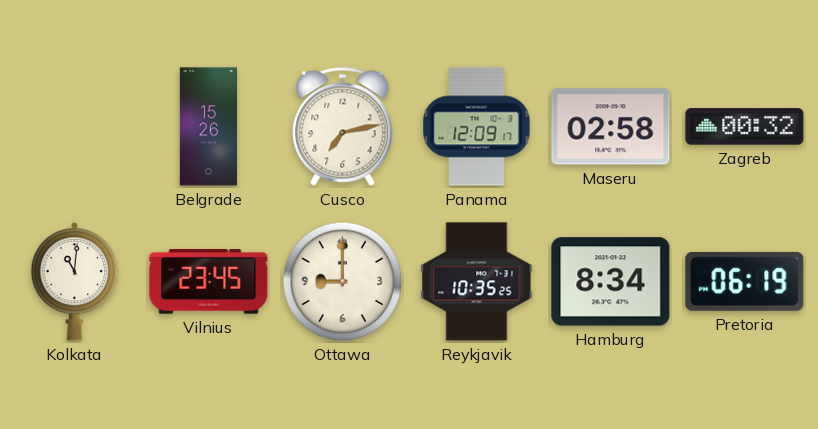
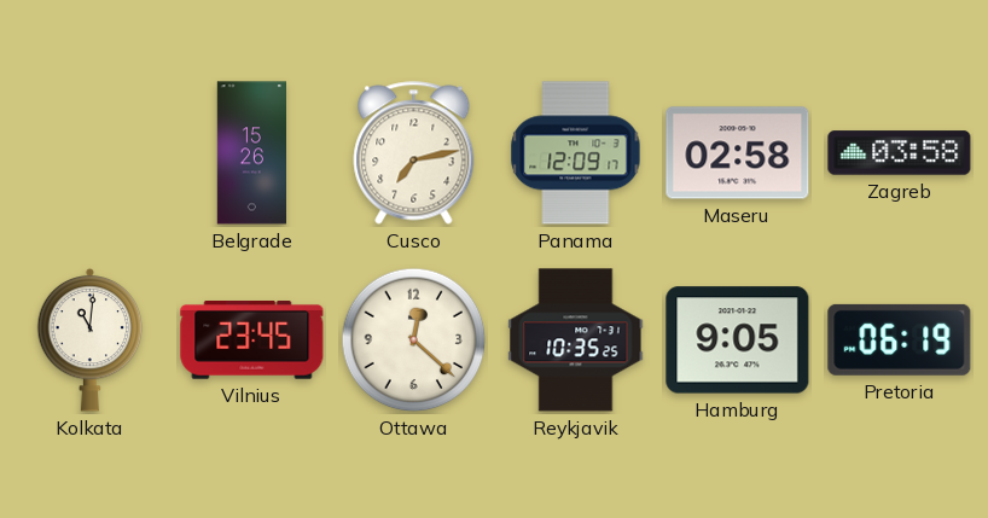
Zagreb: 00:32 -> 03:58 (900, 153)
Ottawa: 9:00 -> 12:22 (414, 341)
Hamburg: 8:34 -> 9:05 (738, 341)
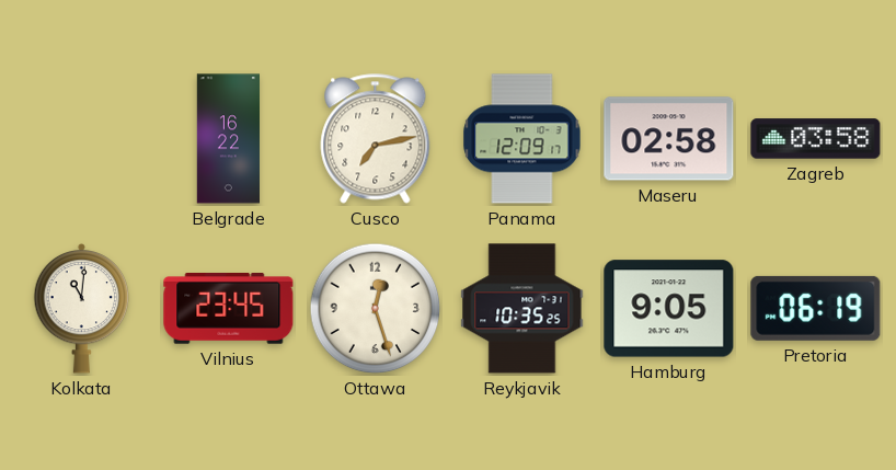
Belgrade: 15:26 -> 16:22 (228, 139)
Ottawa: 12:22 -> 12:27 (376, 309)
